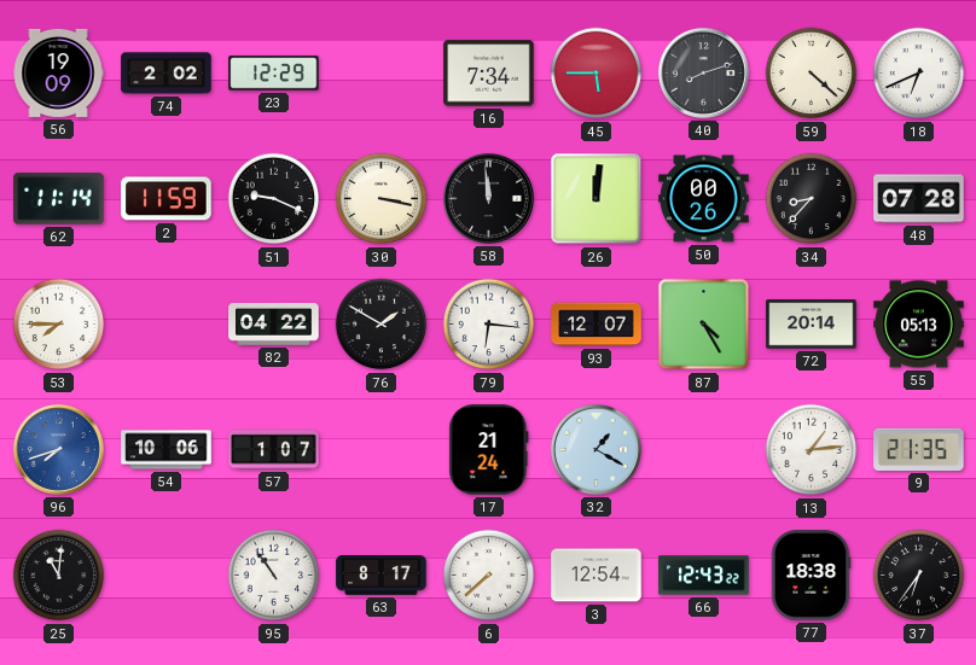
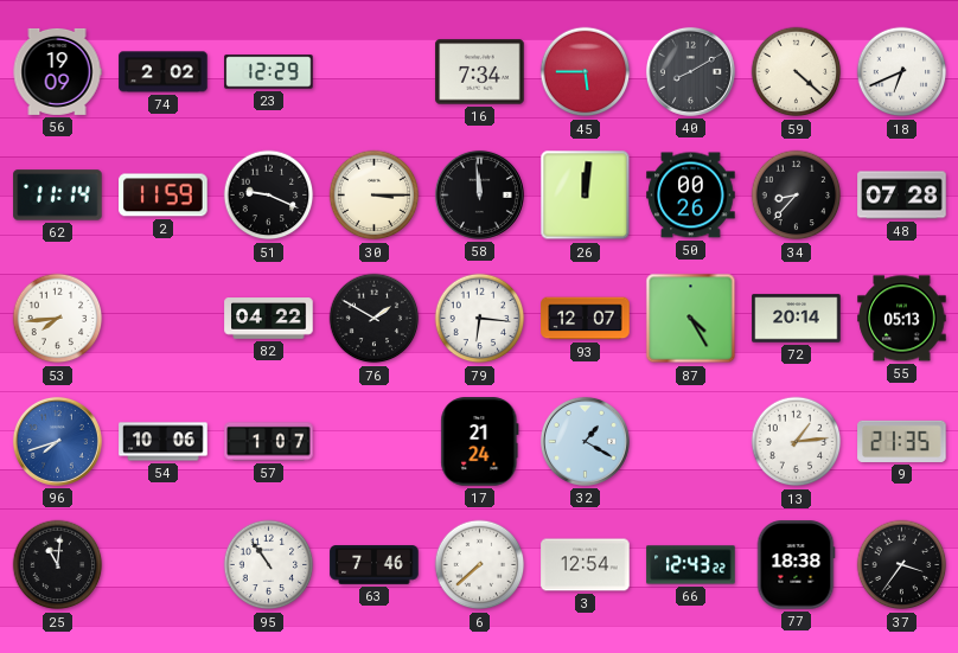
40: 8:12 -> 8:10 (690, 71)
30: 3:17 -> 3:15 (375, 196)
53: 7:45 -> 7:44 (58, 319)
63: 8:17 -> 7:46 (375, 565)
37: 6:36 -> 3:36 (902, 565)
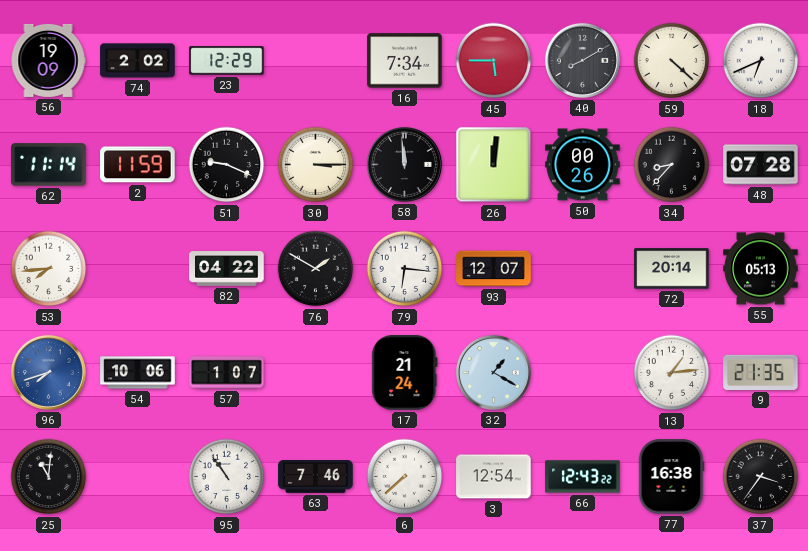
87: 4:25 -> none (691, 319)
77: 18:38 -> 16:38 (671, 477)
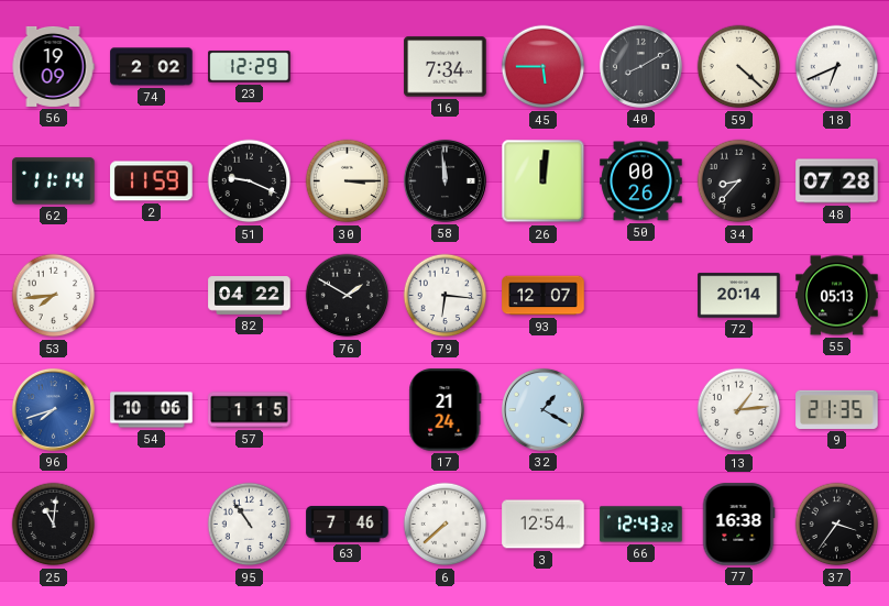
57: 1:07 -> 1:15 (250, 410)
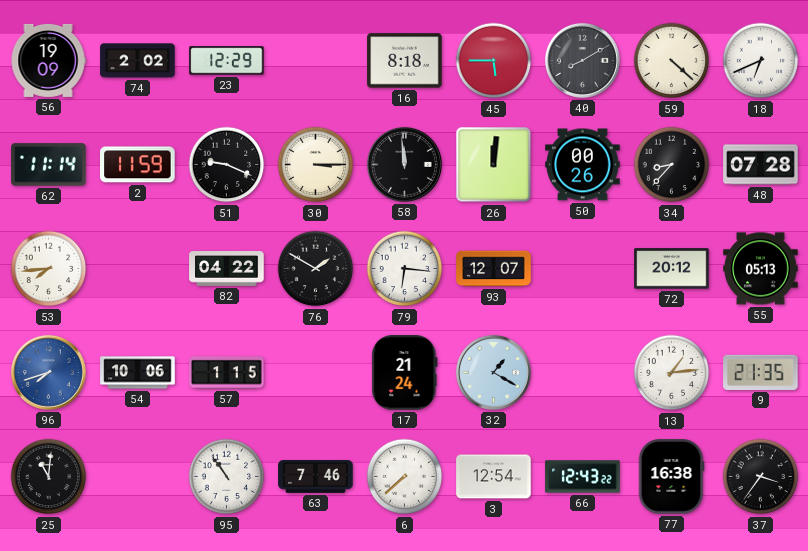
16: 7:34 -> 8:18 (405, 61)
72: 20:14 -> 20:12 (672, 269)
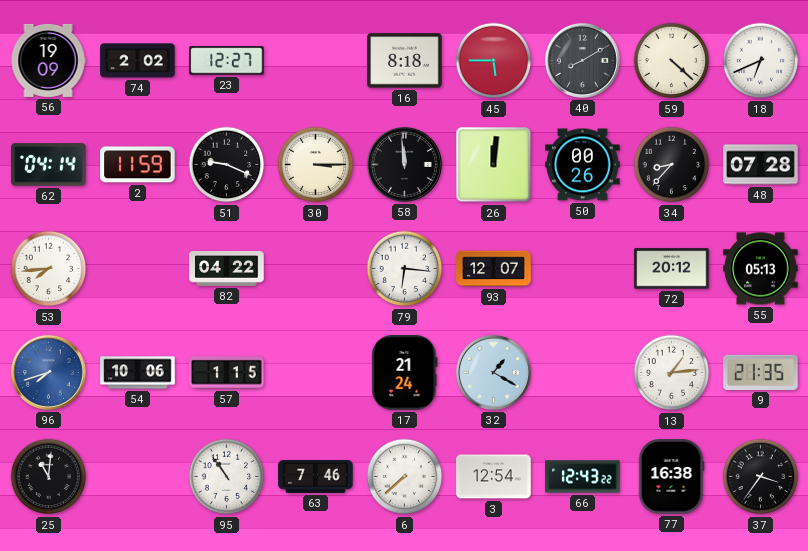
23: 12:29 -> 12:27 (227, 61)
62: 11:14 -> 04:14 (49, 165)
76: 1:50 -> none (316, 269)
